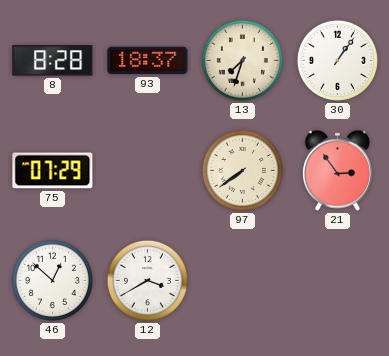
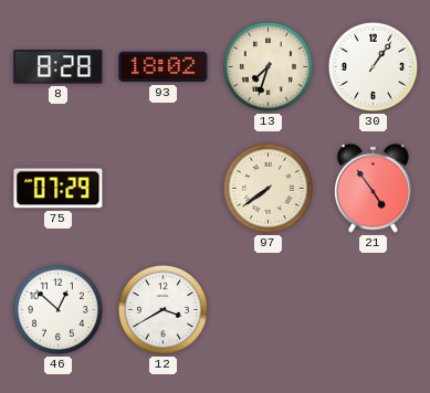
93: 18:37 -> 18:02 (164, 67)
21: 2:54 -> 4:54 (373, 188)
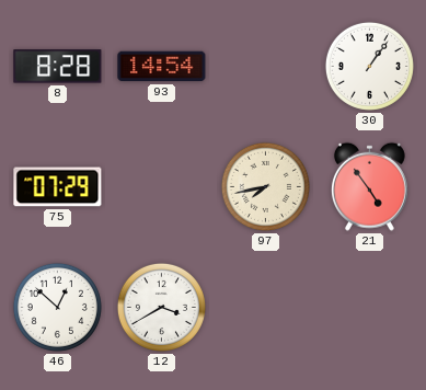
93: 18:02 -> 14:54 (162, 67)
13: 7:33 -> none (268, 66)
97: 7:39 -> 7:43 (265, 186)
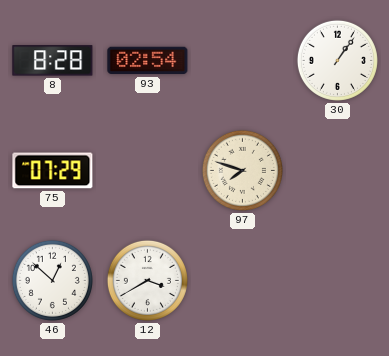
93: 14:54 -> 02:54 (148, 61)
97: 7:43 -> 7:48 (242, 170)
21: 4:54 -> none (369, 186)
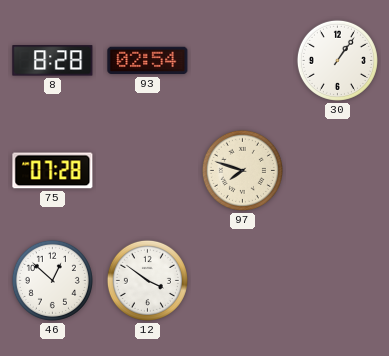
75: 07:29 -> 07:28 (53, 171)
12: 3:40 -> 3:51 (147, 280)
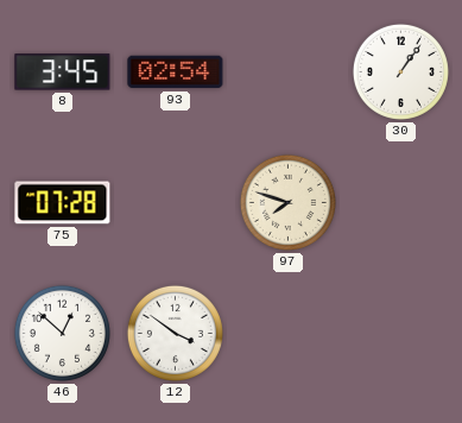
8: 8:28 -> 3:45 (63, 72)
